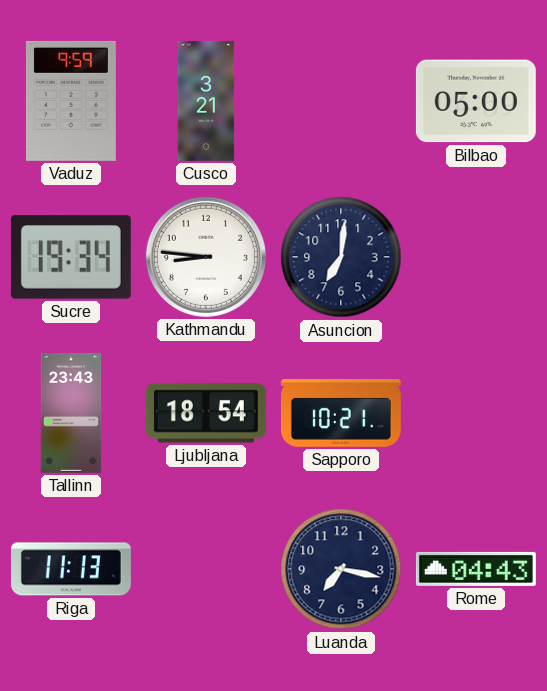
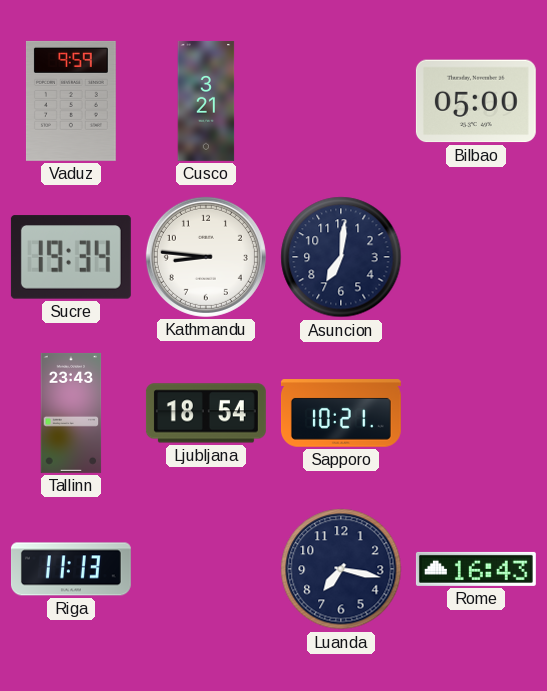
Rome: 04:43 -> 16:43 (476, 569)
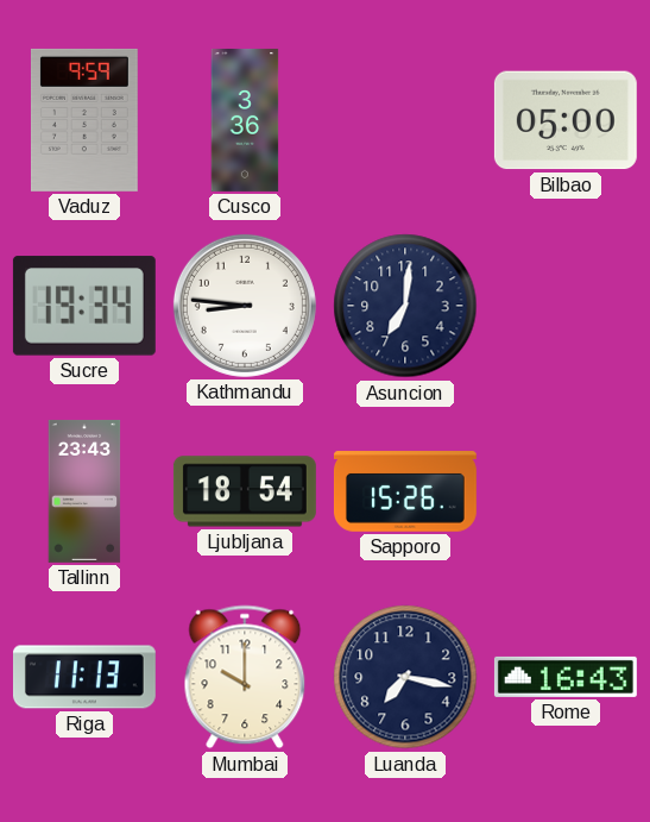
Cusco: 3:21 -> 3:36 (245, 120)
Sapporo: 10:21 -> 15:26 (405, 491)
Mumbai: none -> 10:00 (245, 677)
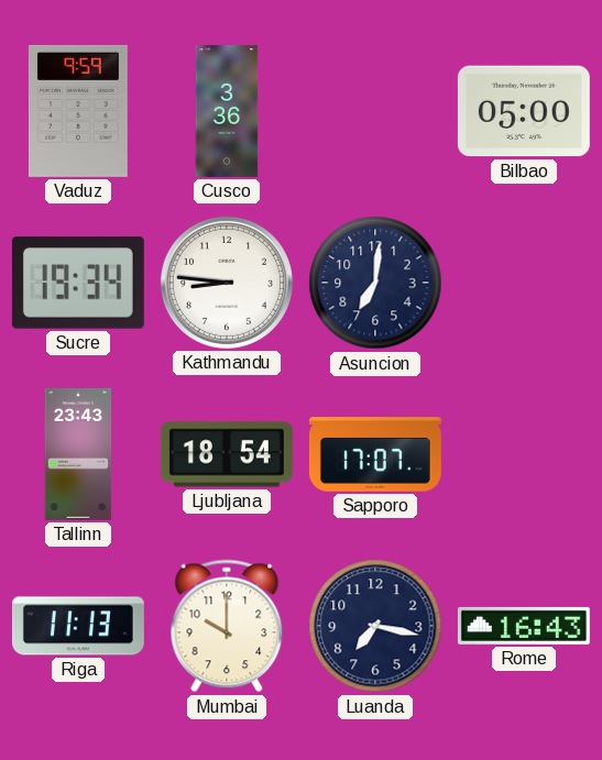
Sapporo: 15:26 -> 17:07 (375, 454)
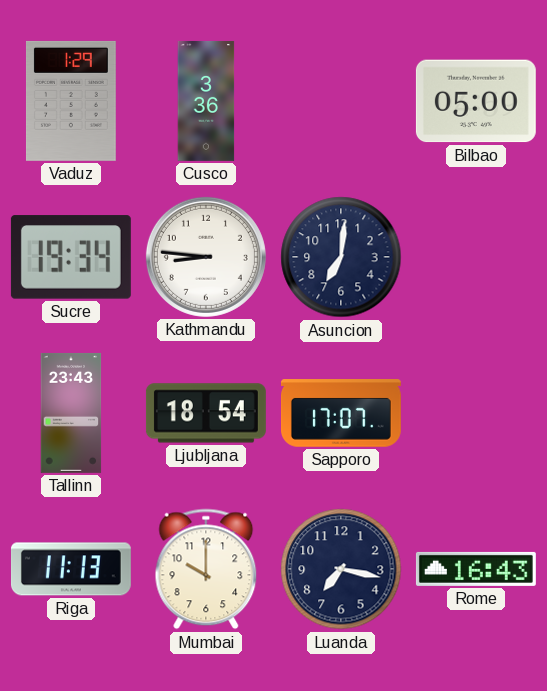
Vaduz: 9:59 -> 1:29 (71, 101)
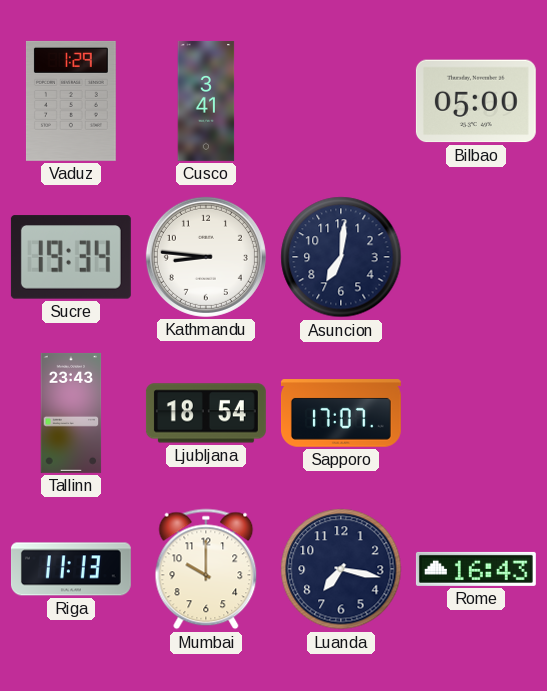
Cusco: 3:36 -> 3:41 (206, 101)
